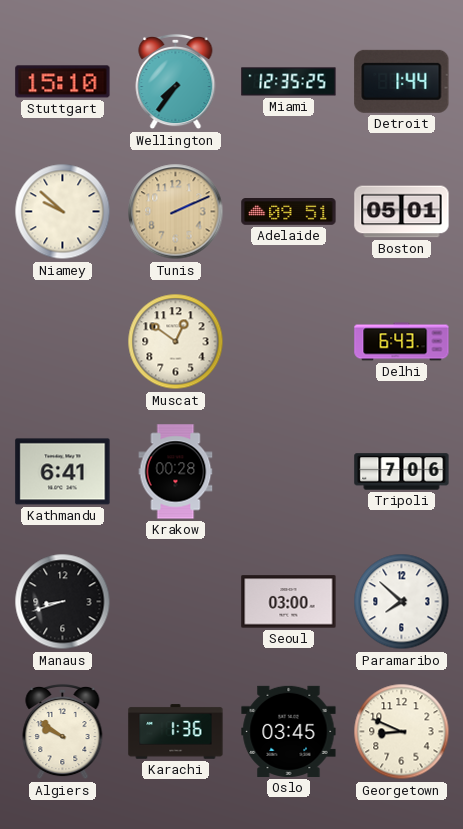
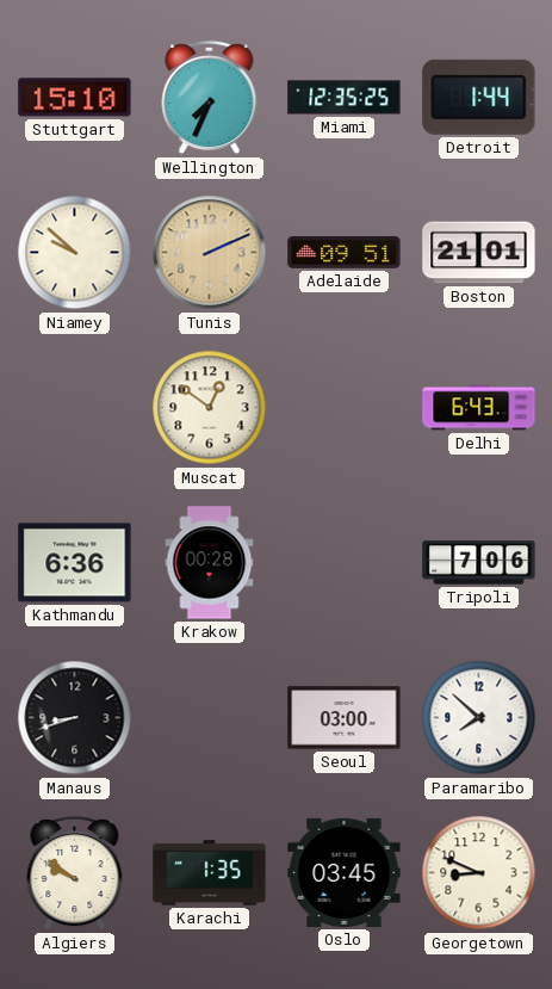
Wellington: 7:36 -> 7:34 (210, 98)
Boston: 05:01 -> 21:01 (479, 253)
Kathmandu: 6:41 -> 6:36 (75, 563)
Karachi: 1:36 -> 1:35 (210, 873)
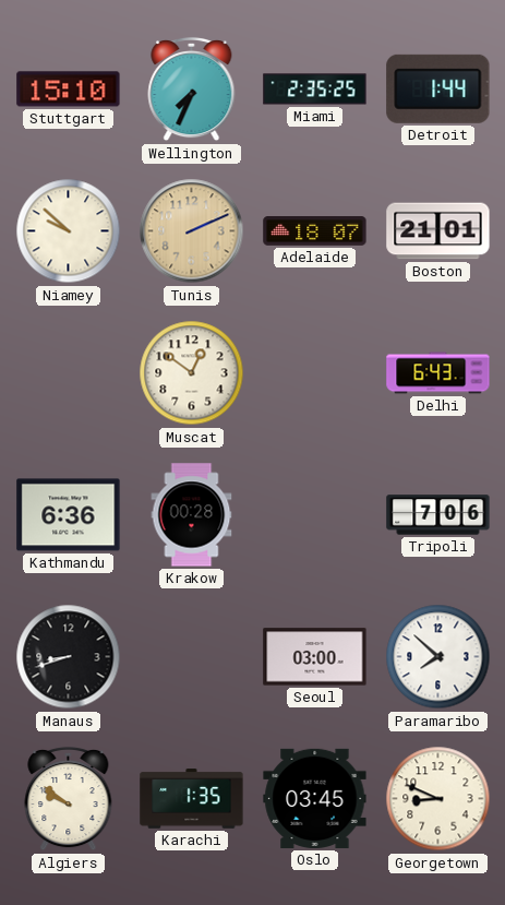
Miami: 12:35 -> 2:35 (315, 90)
Adelaide: 09:51 -> 18:07 (315, 231)
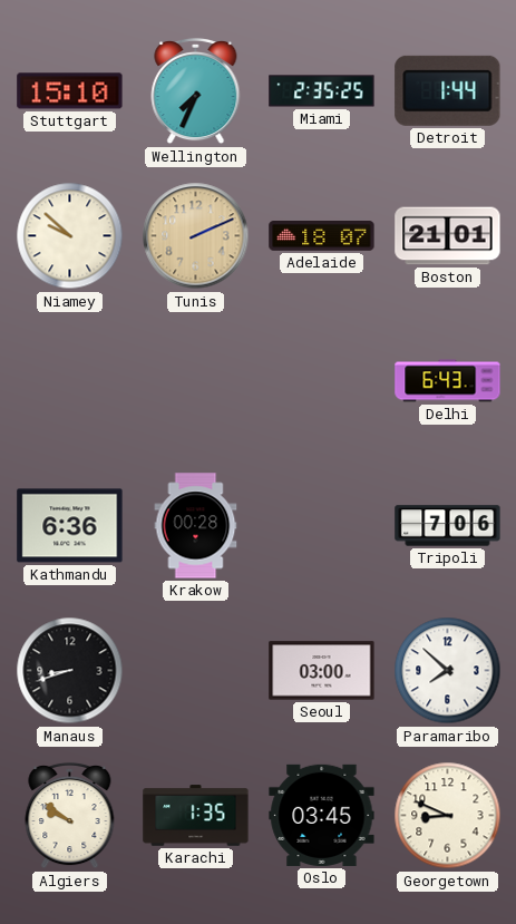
Muscat: 12:51 -> none (192, 373)
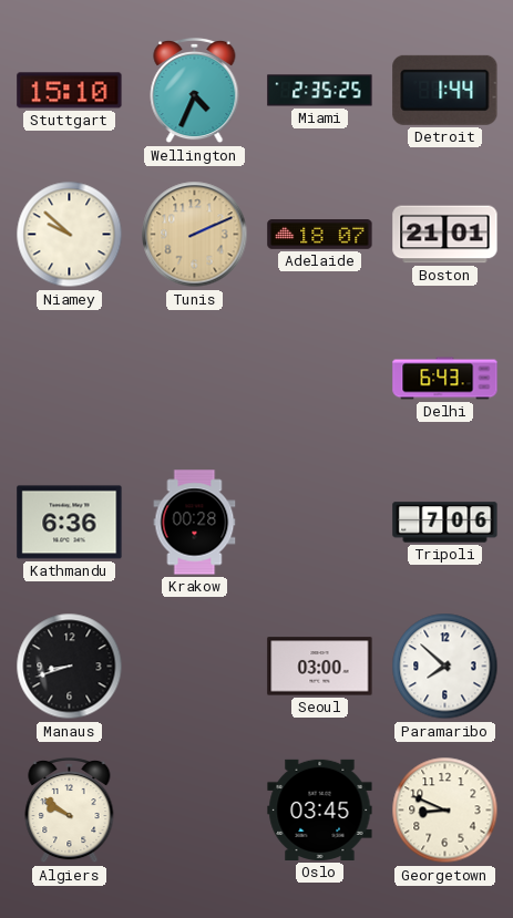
Wellington: 7:34 -> 4:34 (195, 91)
Karachi: 1:35 -> none (196, 816)
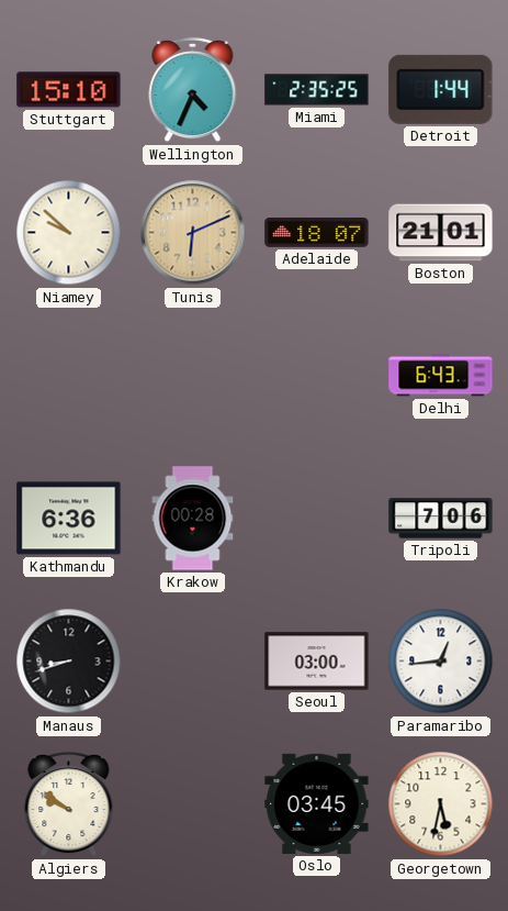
Tunis: 2:11 -> 6:11 (193, 233)
Paramaribo: 7:52 -> 12:44 (441, 662)
Georgetown: 8:49 -> 5:32 (441, 804)
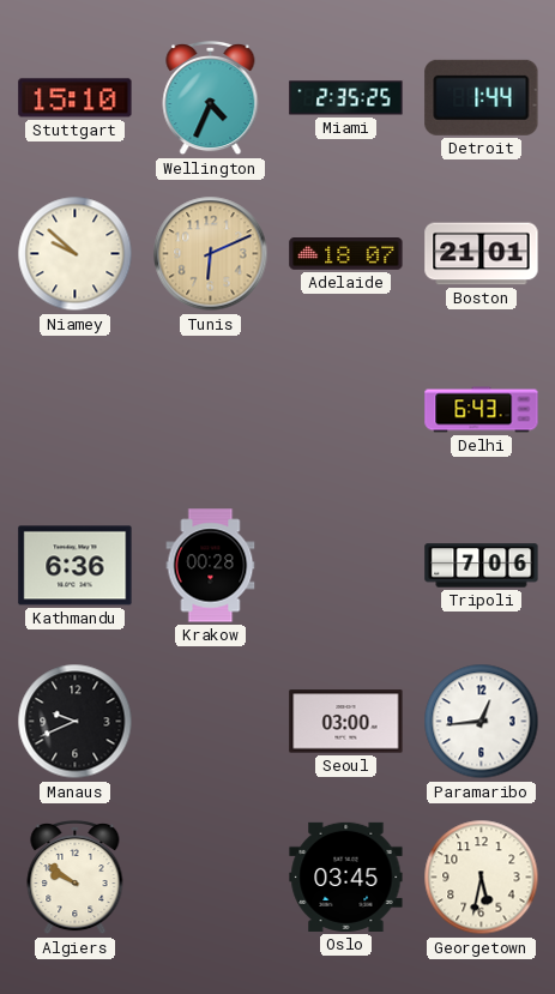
Manaus: 8:42 -> 9:41 (76, 722)
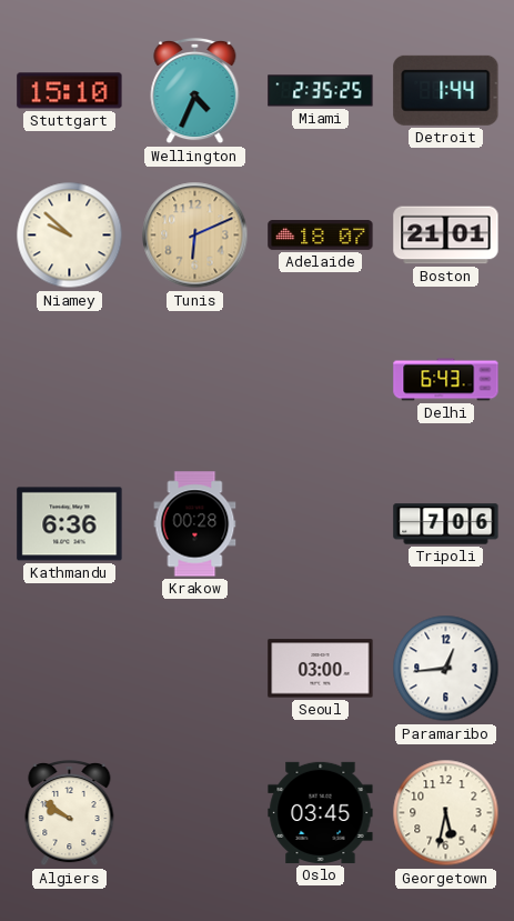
Manaus: 9:41 -> none (76, 722)
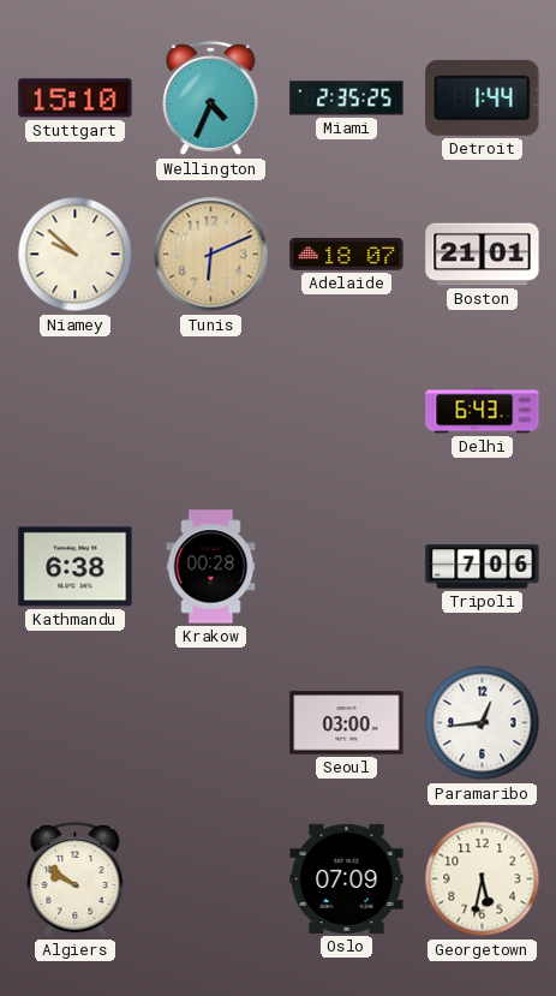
Kathmandu: 6:36 -> 6:38 (76, 567)
Oslo: 03:45 -> 07:09 (347, 878)
